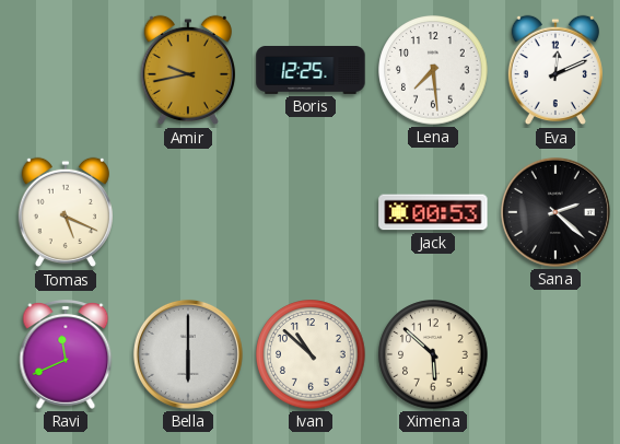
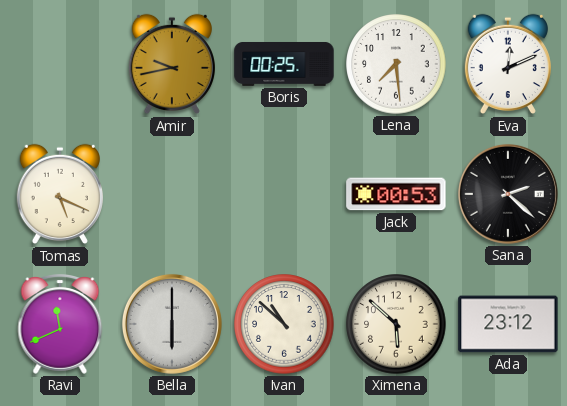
Boris: 12:25 -> 00:25 (284, 64)
Ada: none -> 23:12 (508, 324)
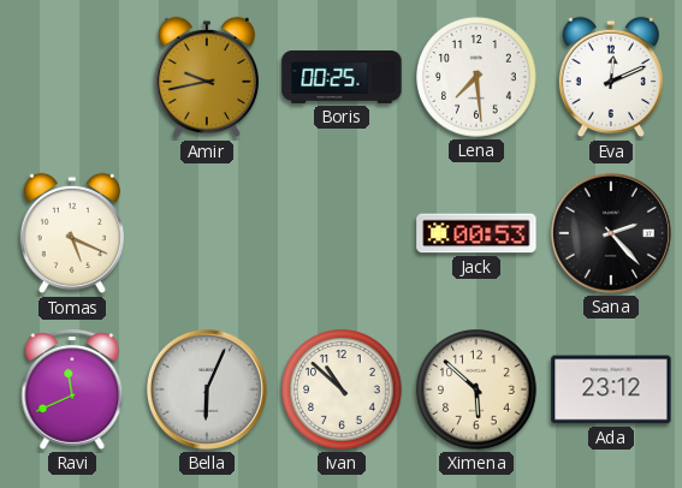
Sana: 2:22 -> 2:23 (611, 233)
Bella: 6:00 -> 6:04 (207, 389)
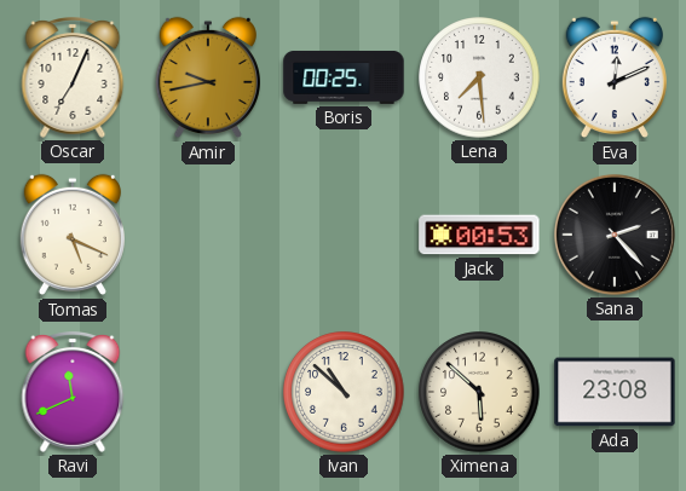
Oscar: none -> 7:04 (73, 79)
Bella: 6:04 -> none (207, 389)
Ada: 23:12 -> 23:08 (615, 392)
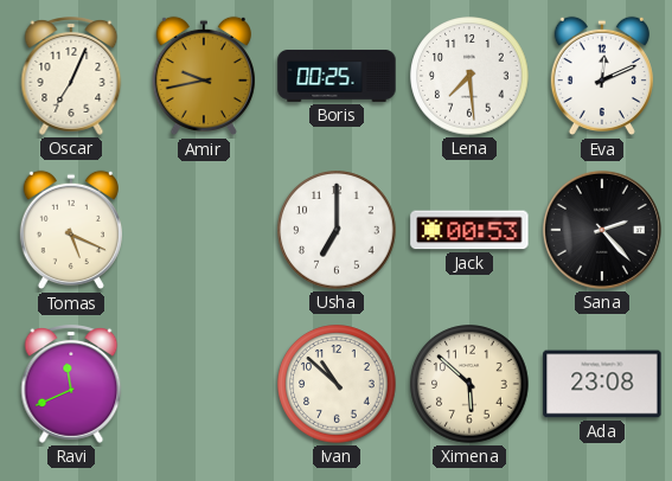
Usha: none -> 7:00 (337, 230)
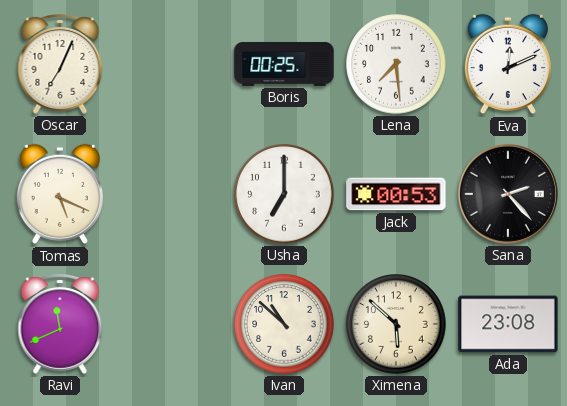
Amir: 9:43 -> none (204, 76)
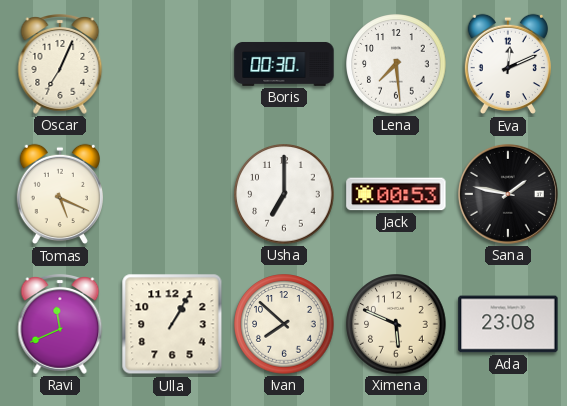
Boris: 00:25 -> 00:30 (284, 64)
Sana: 2:23 -> 1:47 (508, 194)
Ulla: none -> 1:05 (172, 324)
Ivan: 10:52 -> 7:52 (284, 324)
Ximena: 5:52 -> 5:49 (396, 324)
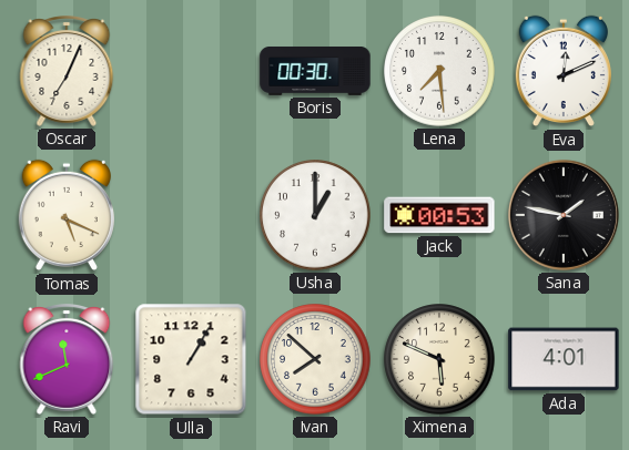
Usha: 7:00 -> 1:00 (315, 215)
Ada: 23:08 -> 4:01 (564, 359)
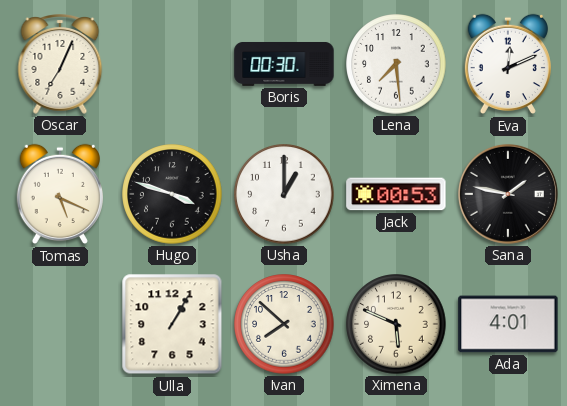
Hugo: none -> 3:48 (172, 194)
Ravi: 11:41 -> none (67, 360)
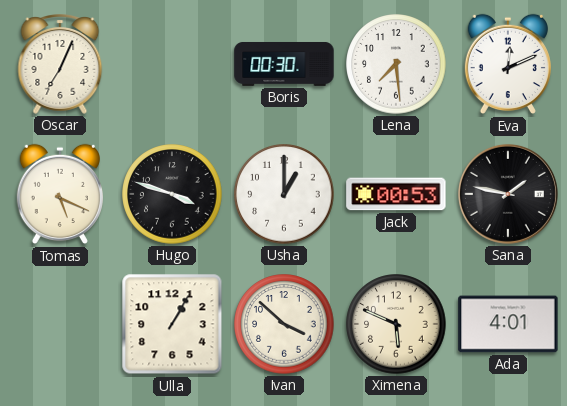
Ivan: 7:52 -> 3:52 (284, 324)
